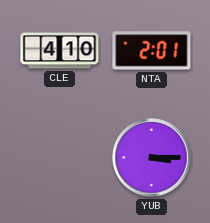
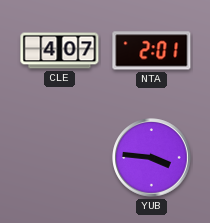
CLE: 4:10 -> 4:07 (60, 51)
YUB: 3:15 -> 3:46 (152, 158)
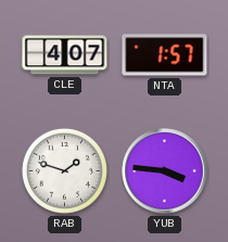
NTA: 2:01 -> 1:57 (165, 55)
RAB: none -> 1:48 (64, 170)
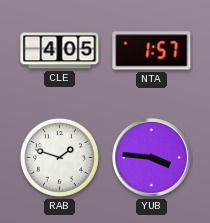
CLE: 4:07 -> 4:05 (60, 51)
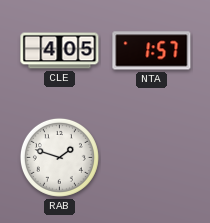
YUB: 3:46 -> none (152, 158)
